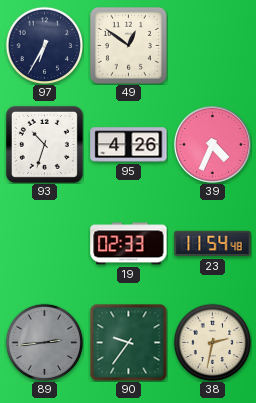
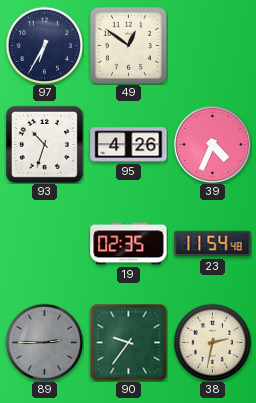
19: 02:33 -> 02:35 (129, 244)
89: 2:44 -> 2:45 (44, 342)
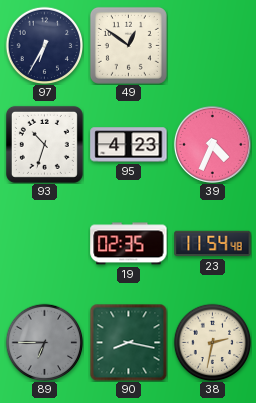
95: 4:26 -> 4:23 (129, 145)
89: 2:45 -> 6:45 (44, 342)
90: 9:36 -> 8:17 (128, 342)
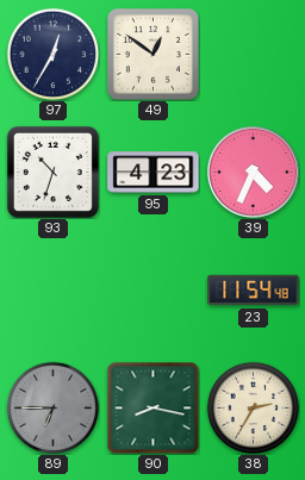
97: 6:35 -> 12:35 (52, 54)
19: 02:35 -> none (129, 244)
38: 2:32 -> 2:35 (253, 407)
